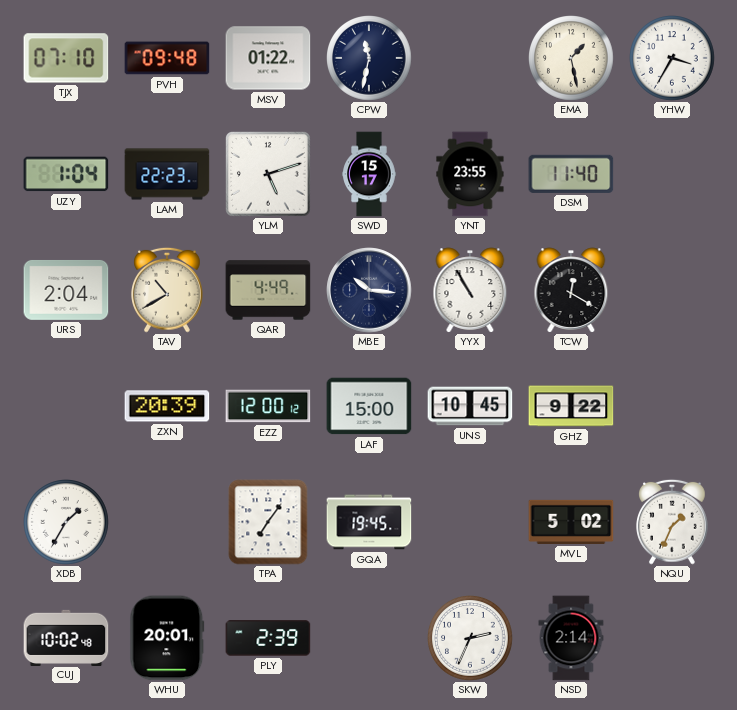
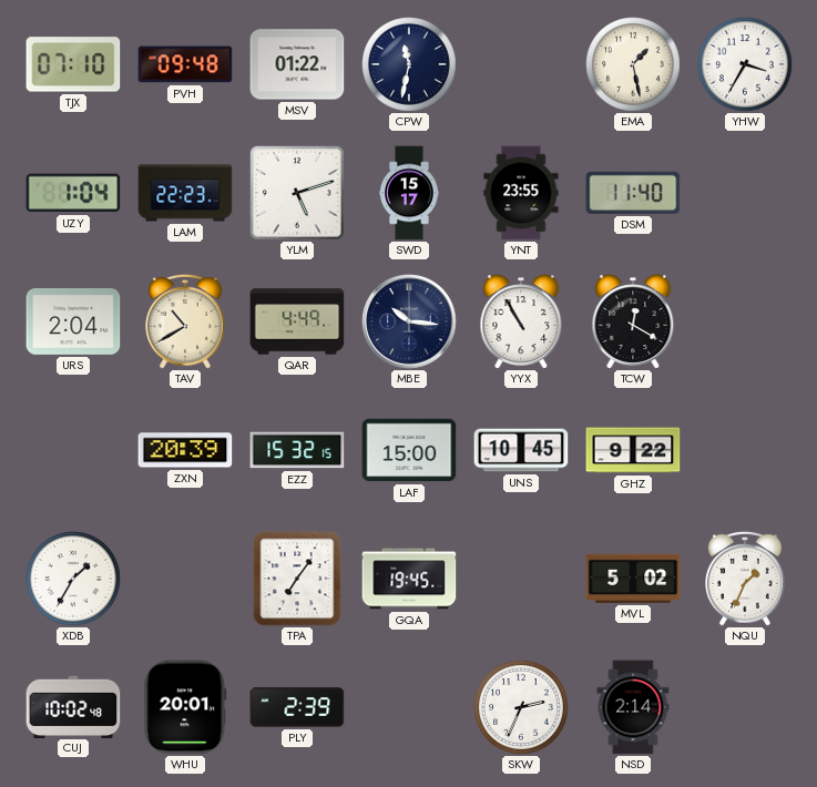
EZZ: 12:00 -> 15:32 (297, 450)
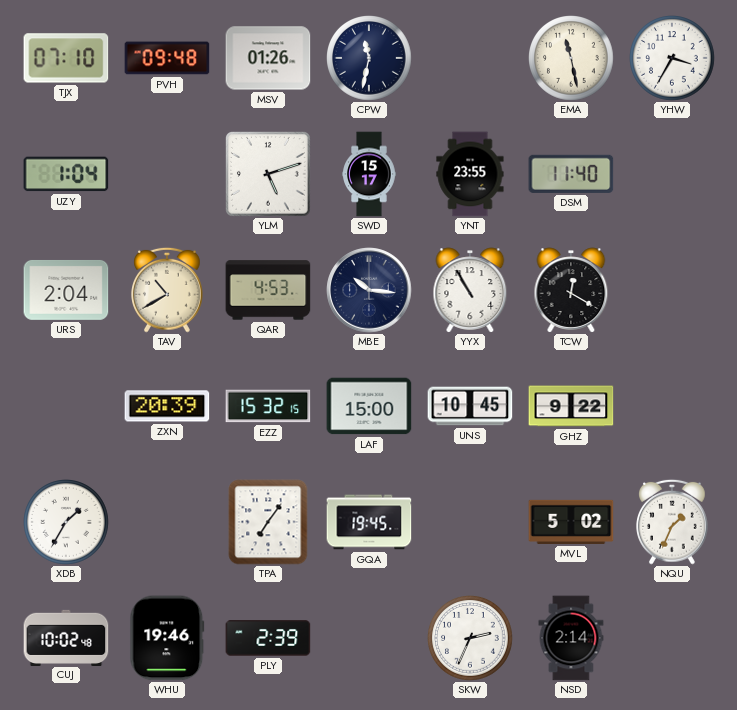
MSV: 01:22 -> 01:26 (268, 58)
EMA: 1:28 -> 11:28 (572, 59)
LAM: 22:23 -> none (185, 193)
QAR: 4:49 -> 4:53 (268, 290)
WHU: 20:01 -> 19:46 (167, 638)
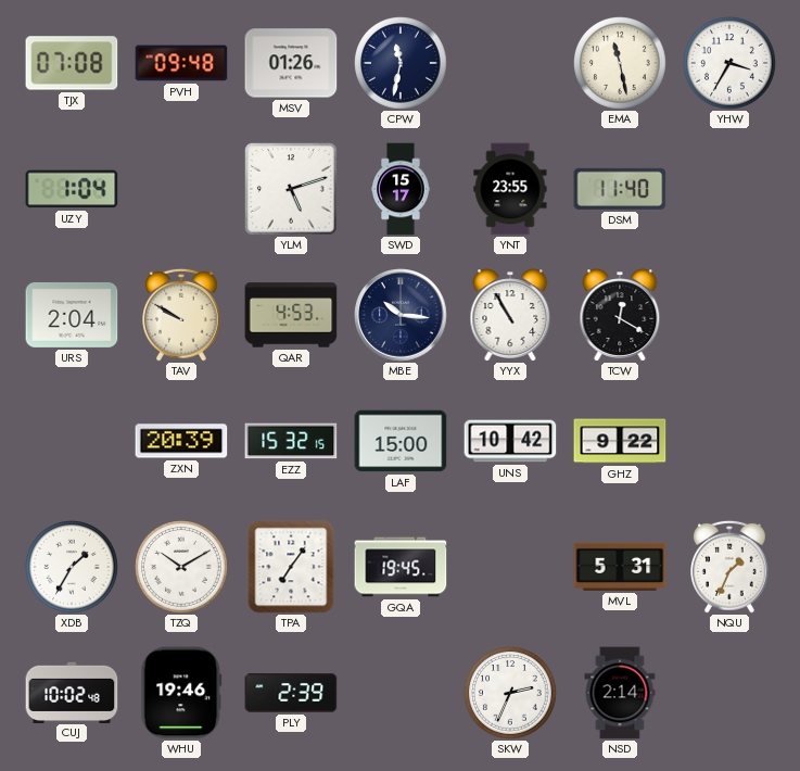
TJX: 07:10 -> 07:08 (72, 63)
TAV: 10:40 -> 9:50 (182, 315)
UNS: 10:45 -> 10:42 (510, 441)
TZQ: none -> 10:10 (182, 568)
MVL: 5:02 -> 5:31 (620, 567)
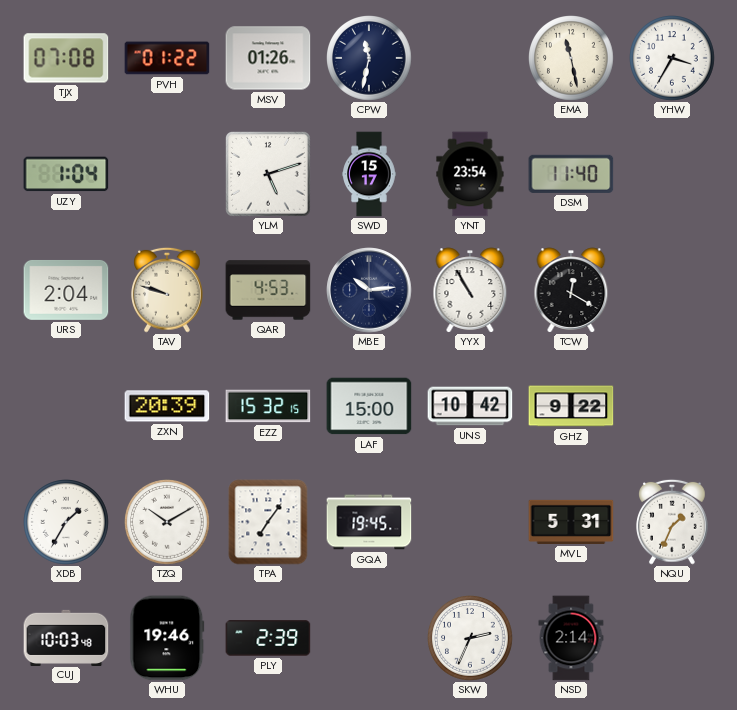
PVH: 09:48 -> 01:22 (167, 58)
YNT: 23:55 -> 23:54 (470, 174)
TAV: 9:50 -> 9:48 (168, 290)
MBE: 10:16 -> 10:14 (369, 290)
CUJ: 10:02 -> 10:03 (66, 637)
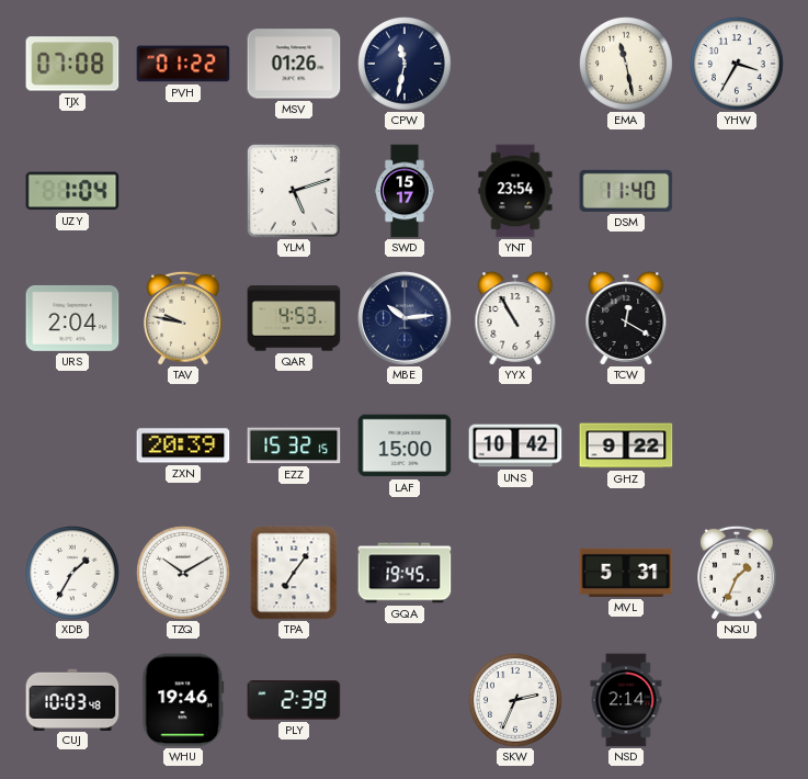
TAV: 9:48 -> 9:47 (184, 318)
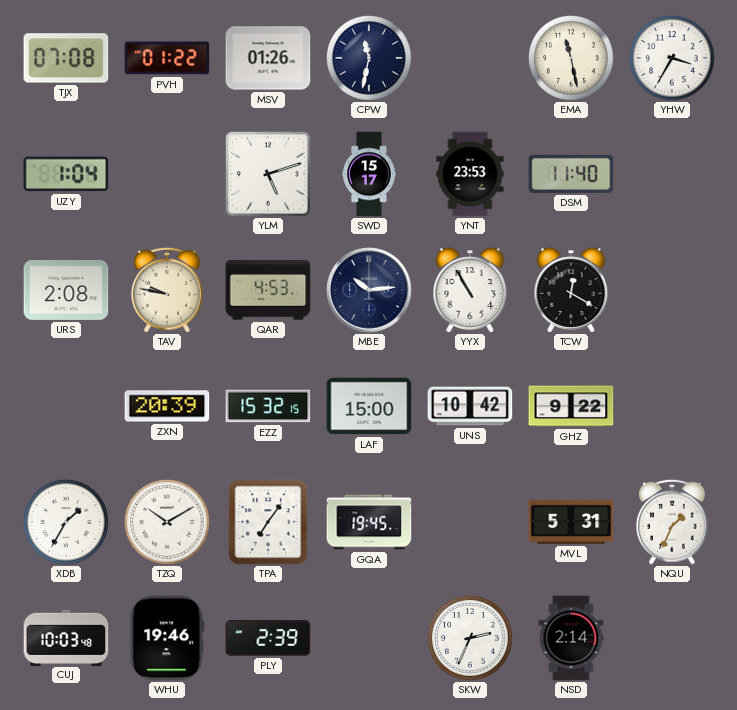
YNT: 23:54 -> 23:53 (470, 174)
URS: 2:04 -> 2:08 (66, 290)
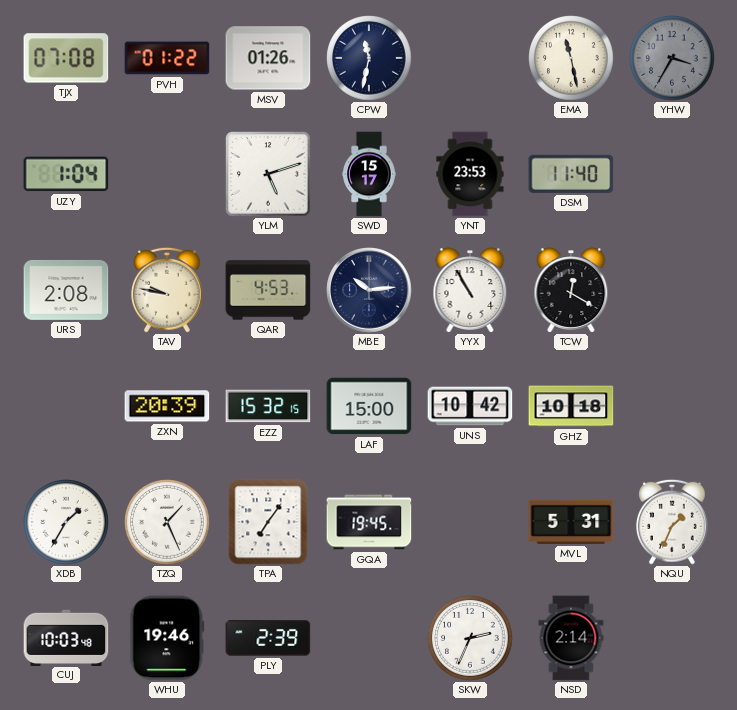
YHW dial: white -> grey (673, 59)
GHZ: 9:22 -> 10:18 (571, 406)
TZQ: 10:10 -> 1:26 (168, 523)
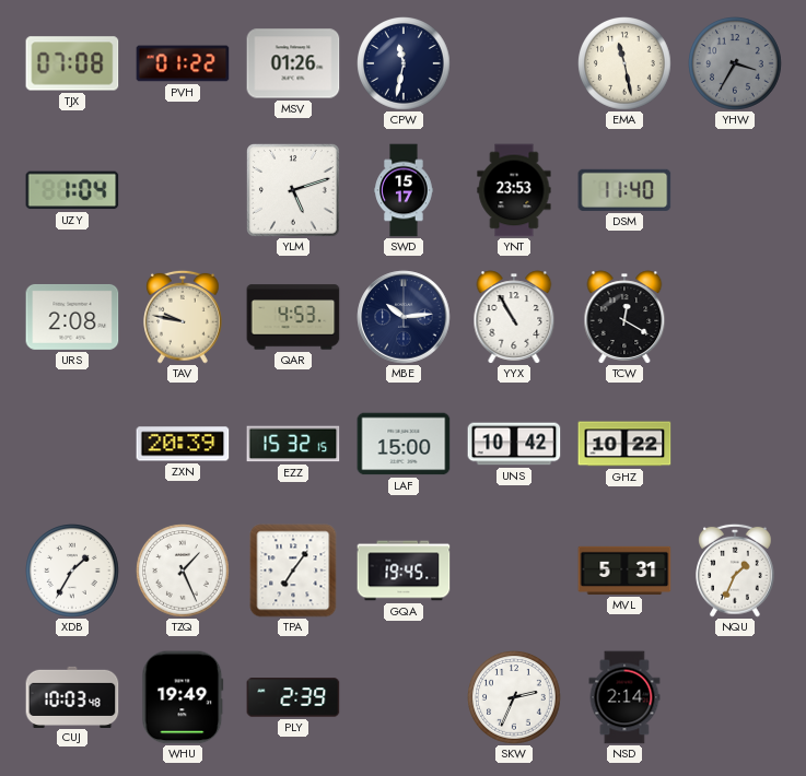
GHZ: 10:18 -> 10:22 (624, 444)
WHU: 19:46 -> 19:49 (183, 697)
